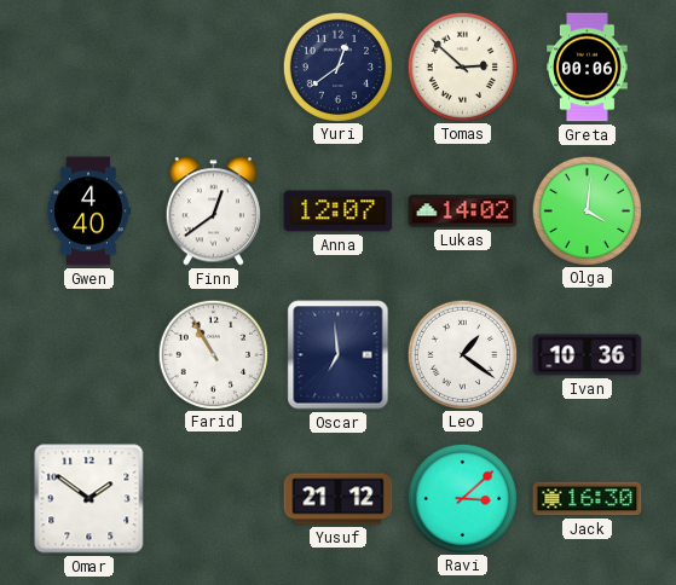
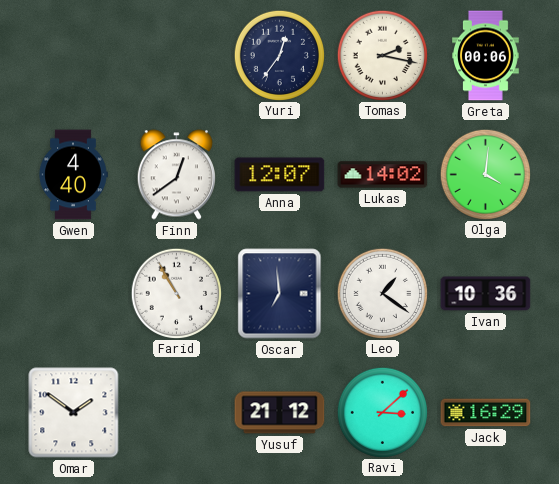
Yuri: 12:39 -> 12:36 (279, 55)
Tomas: 2:52 -> 2:17 (382, 55)
Jack: 16:30 -> 16:29 (486, 413)
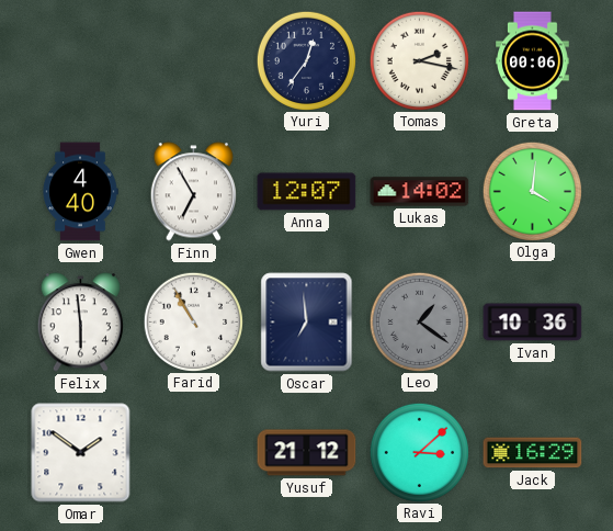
Finn: 12:39 -> 6:55 (193, 192)
Felix: none -> 5:59 (80, 323)
Leo dial: white -> grey (419, 321)
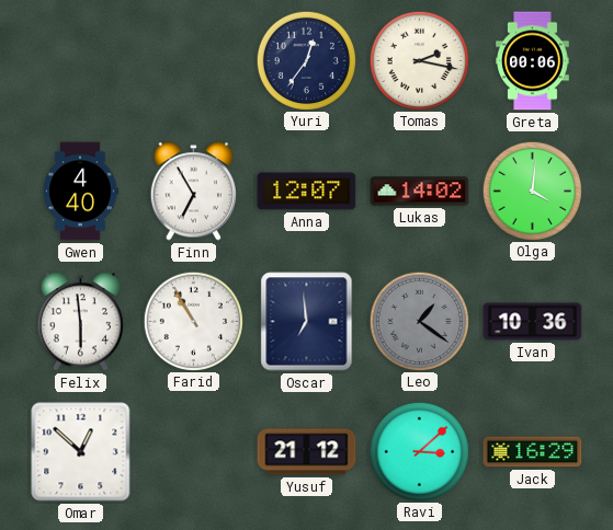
Omar: 1:51 -> 12:52 (81, 452)
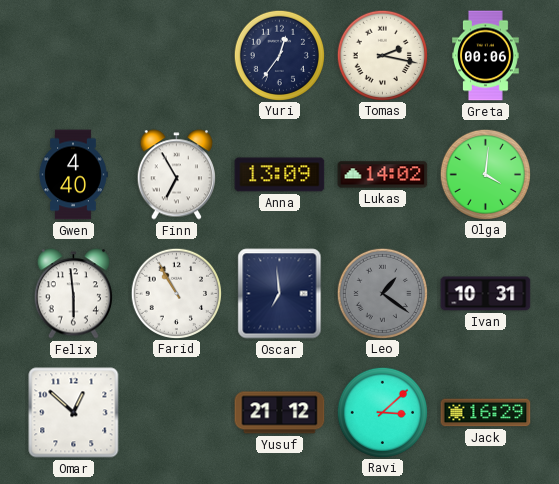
Anna: 12:07 -> 13:09 (280, 175)
Ivan: 10:36 -> 10:31 (486, 294)
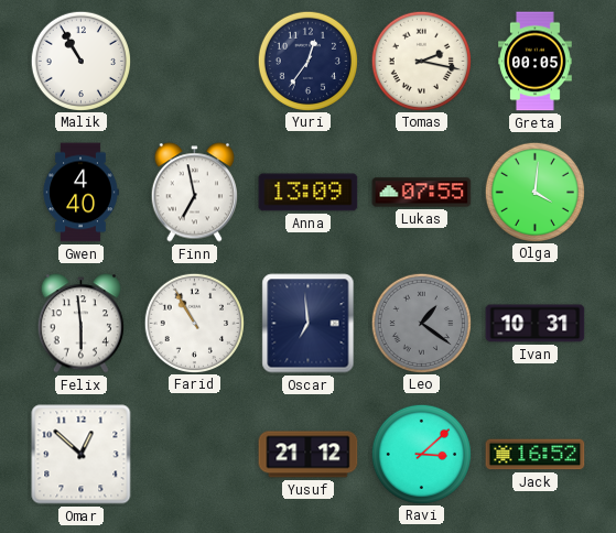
Malik: none -> 10:55 (80, 61)
Greta: 00:06 -> 00:05 (536, 62)
Finn: 6:55 -> 6:58 (194, 193)
Lukas: 14:02 -> 07:55 (422, 193)
Jack: 16:29 -> 16:52 (536, 455)
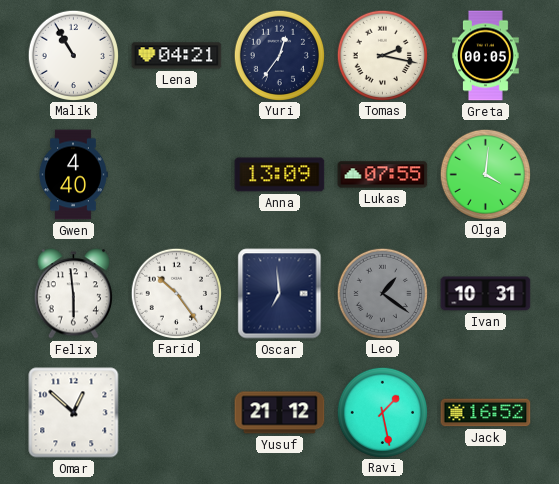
Lena: none -> 04:21 (177, 56)
Finn: 6:58 -> none (194, 193)
Farid: 10:55 -> 10:24 (176, 293)
Ravi: 3:08 -> 1:28 (382, 412)
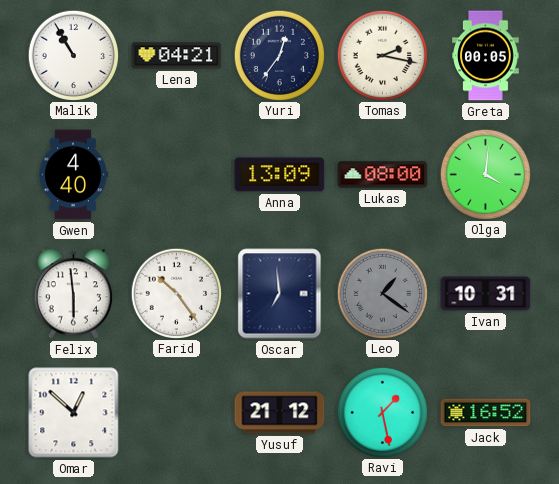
Lukas: 07:55 -> 08:00 (383, 175)
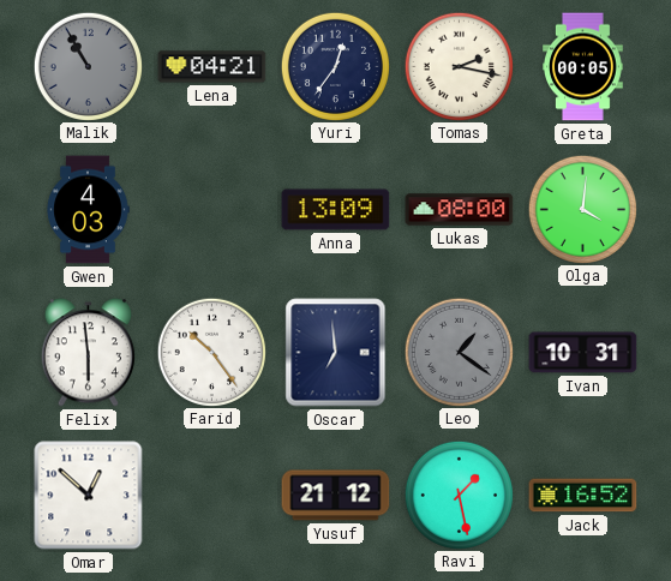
Malik dial: white -> grey (88, 66)
Gwen: 4:40 -> 4:03 (88, 210)
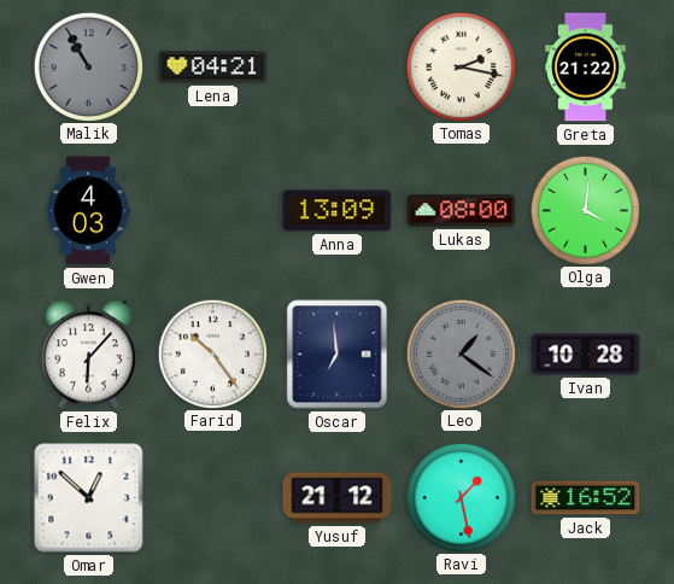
Yuri: 12:36 -> none (335, 66)
Greta: 00:05 -> 21:22 (586, 68)
Felix: 5:59 -> 6:07 (88, 355)
Ivan: 10:31 -> 10:28 (586, 355)
